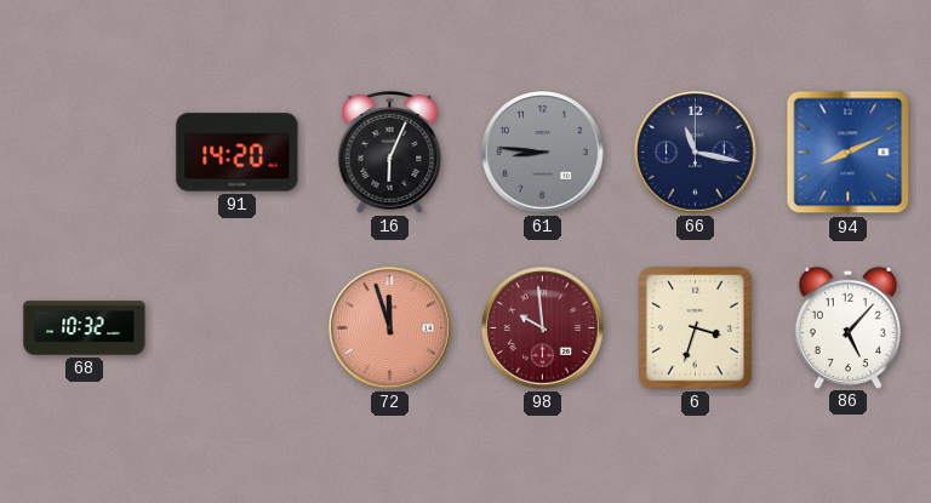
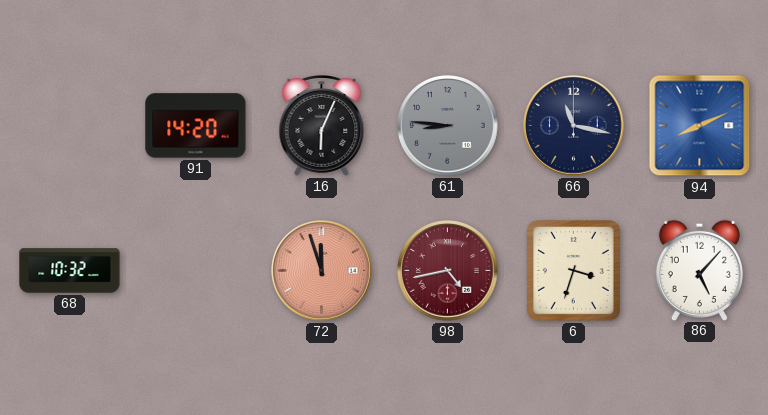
98: 9:59 -> 4:43 (448, 271)
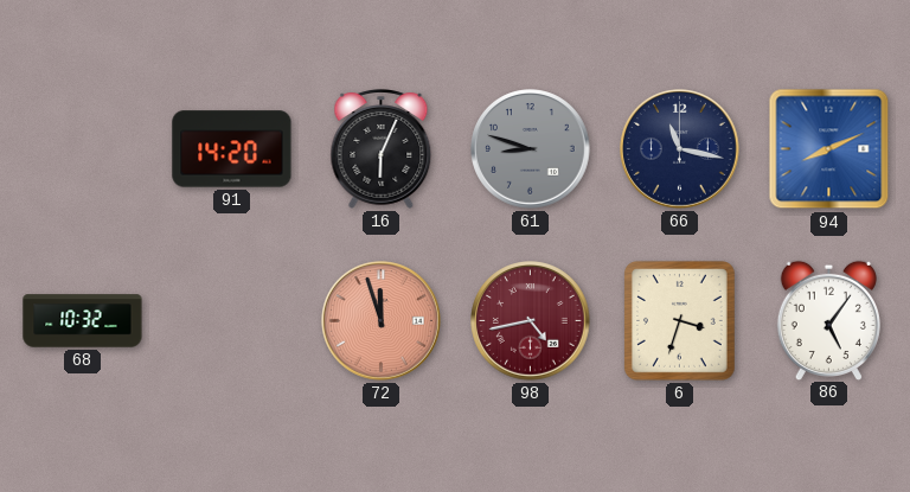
61: 8:46 -> 8:48 (531, 149)
86: 5:07 -> 5:06 (828, 320)
